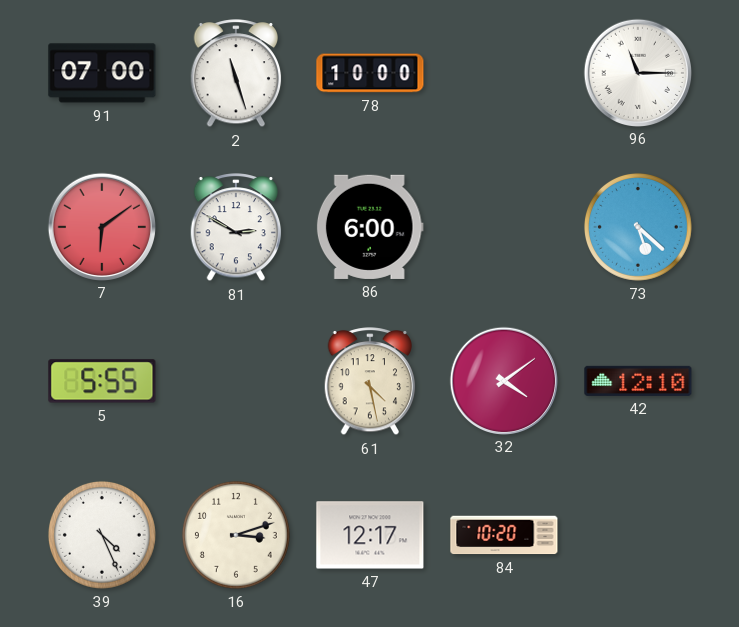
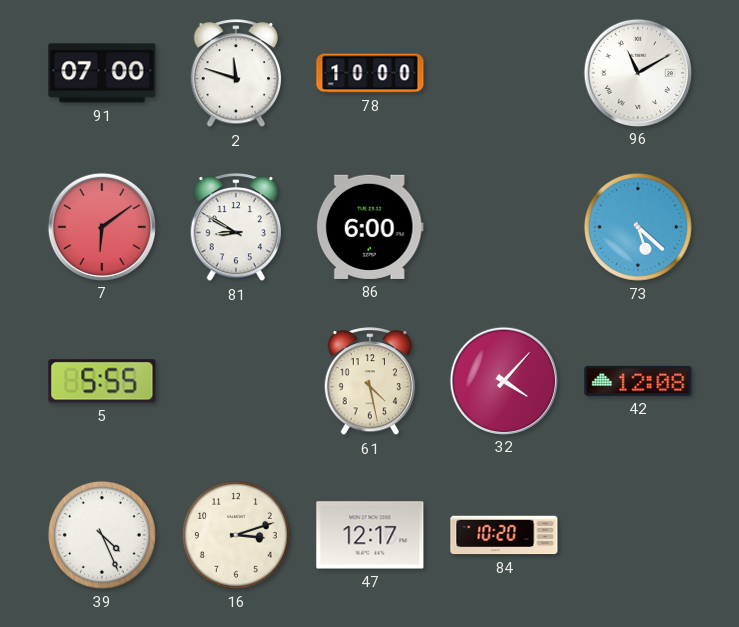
2: 11:27 -> 11:48 (236, 74)
96: 11:15 -> 11:10 (637, 72)
81: 2:50 -> 8:50 (236, 228)
32: 4:09 -> 4:07 (503, 380)
42: 12:10 -> 12:08 (638, 381)
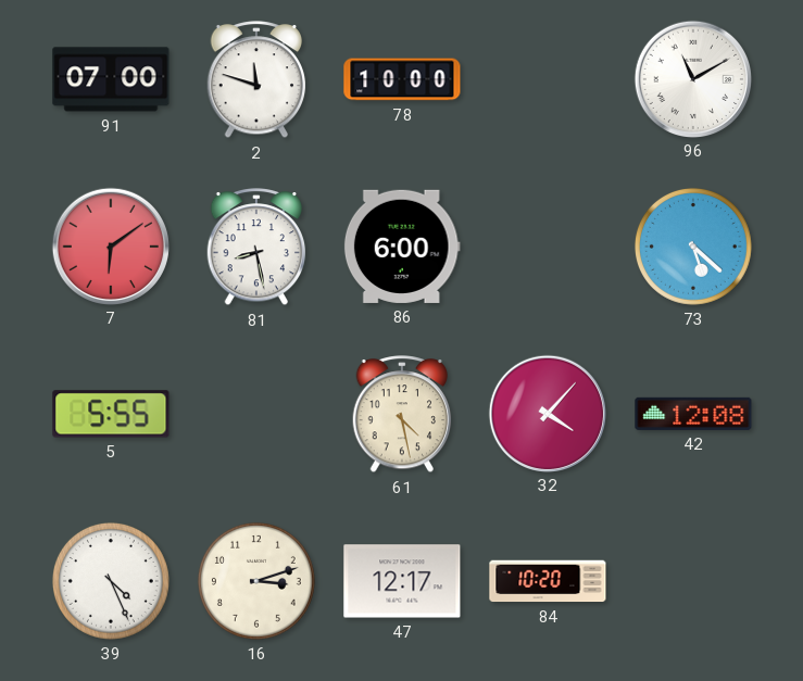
81: 8:50 -> 8:28 (256, 248)
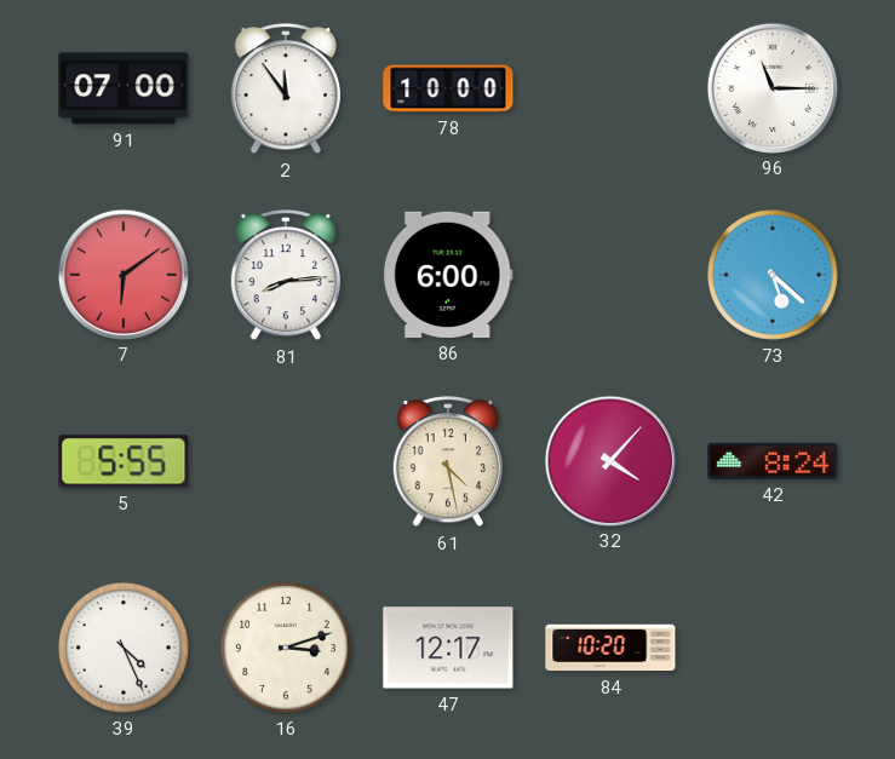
2: 11:48 -> 11:54 (286, 90)
96: 11:10 -> 11:15 (771, 87)
81: 8:28 -> 8:14 (286, 276)
42: 12:08 -> 8:24 (773, 461)
